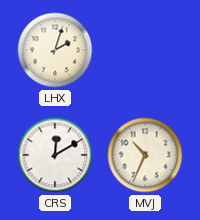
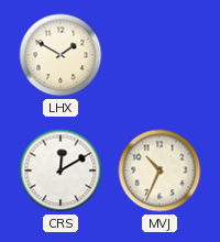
LHX: 2:03 -> 1:50 (61, 55)
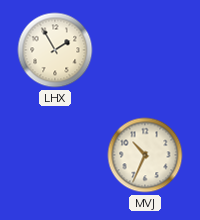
LHX: 1:50 -> 1:55 (55, 50)
CRS: 12:10 -> none (61, 170)
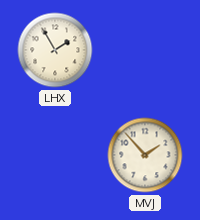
MVJ: 10:34 -> 1:53 (145, 155)
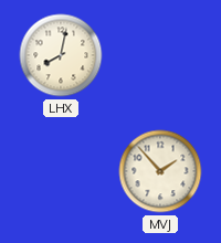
LHX: 1:55 -> 8:02 (61, 55)
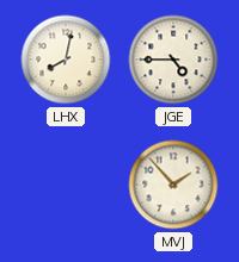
JGE: none -> 4:45 (173, 60)
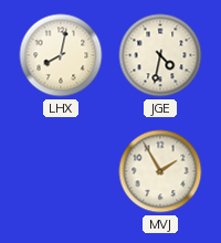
JGE: 4:45 -> 4:32 (160, 55)
MVJ: 1:53 -> 1:55 (160, 171)
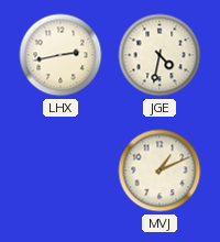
LHX: 8:02 -> 2:43 (61, 55)
MVJ: 1:55 -> 1:11 (159, 170)
